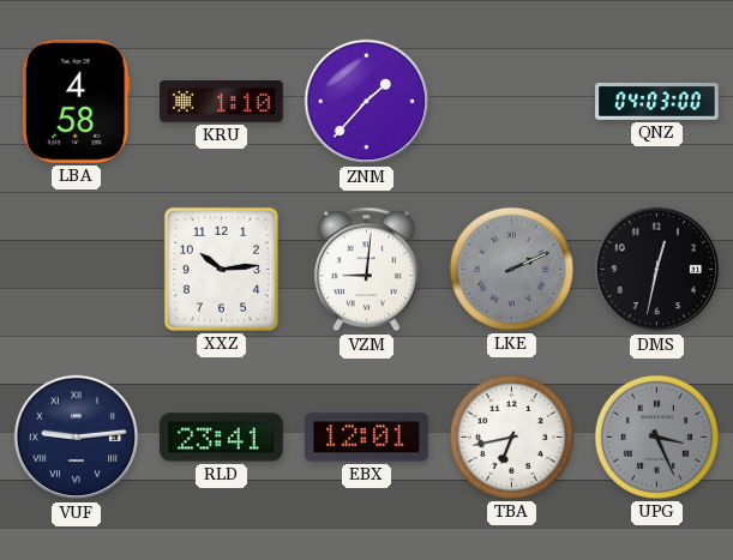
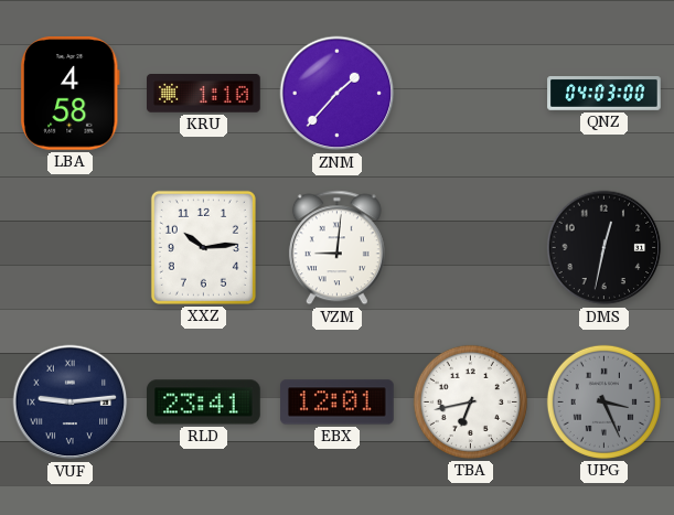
LKE: 2:11 -> none (511, 269)
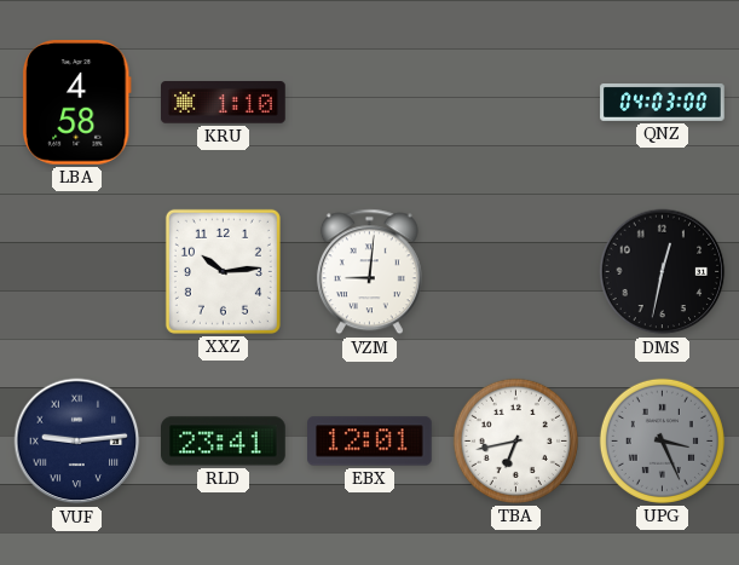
ZNM: 1:37 -> none (338, 94)
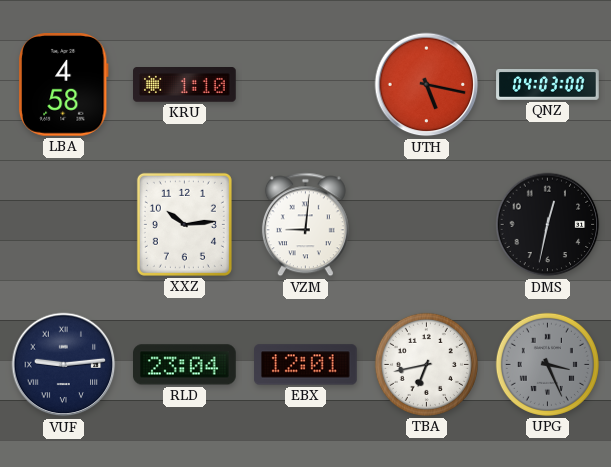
UTH: none -> 5:17 (427, 85)
RLD: 23:41 -> 23:04 (185, 365)
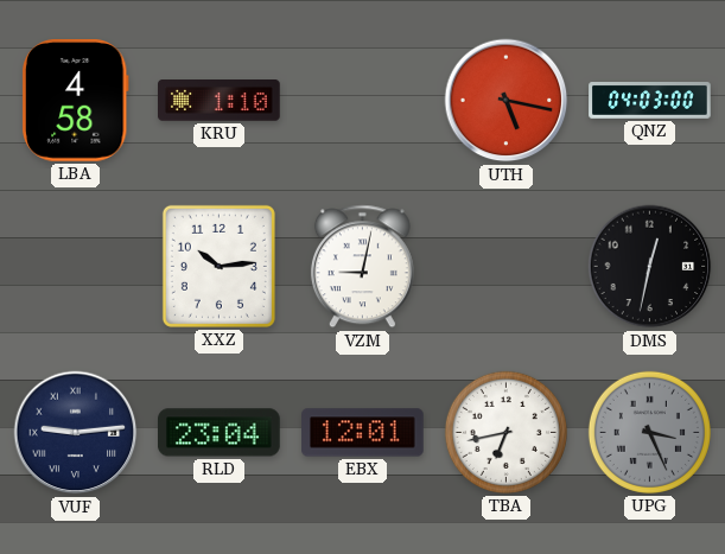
VZM: 9:01 -> 9:02 (362, 267)
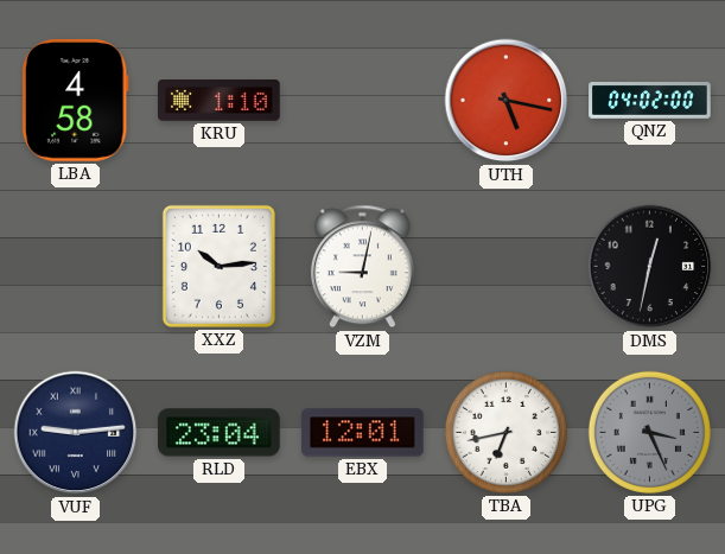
QNZ: 04:03 -> 04:02 (650, 101)
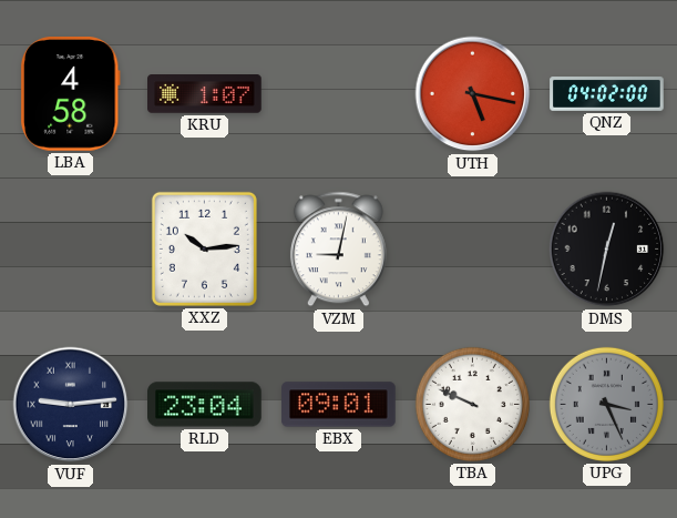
KRU: 1:10 -> 1:07 (205, 94)
EBX: 12:01 -> 09:01 (339, 405)
TBA: 6:43 -> 9:49 (472, 404)
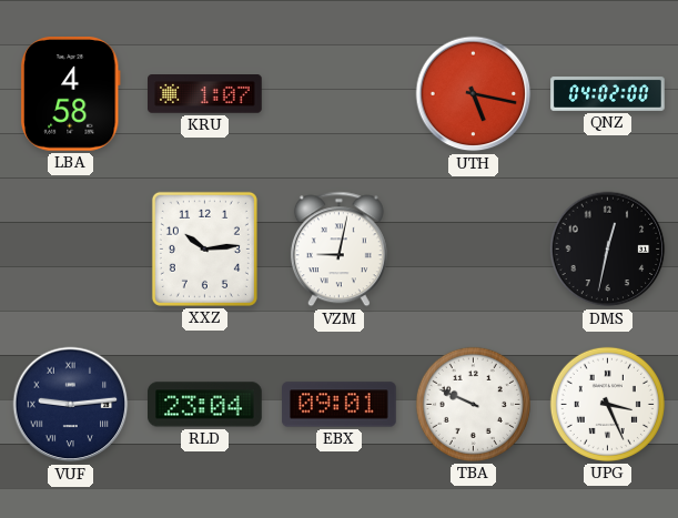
UPG dial: grey -> white (607, 404)
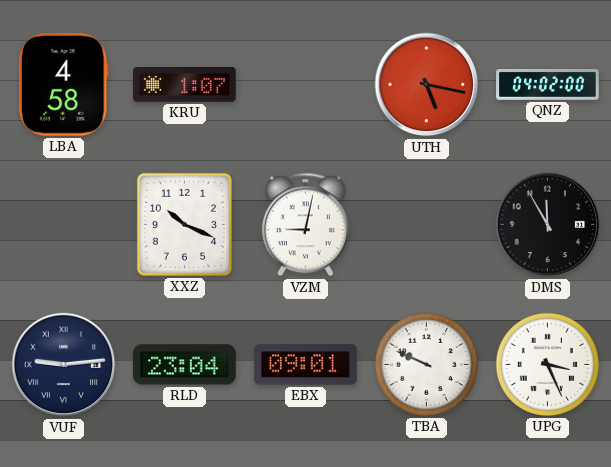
XXZ: 10:14 -> 10:19 (184, 224)
DMS: 12:32 -> 11:55 (548, 225)
